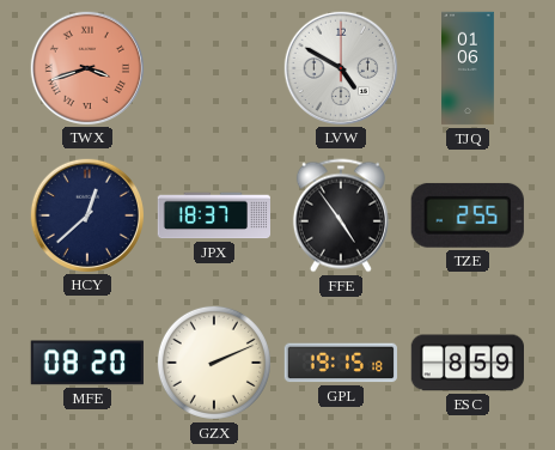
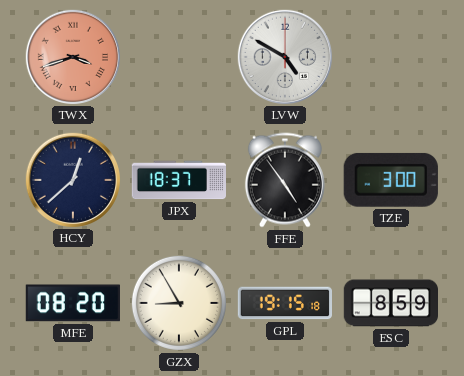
TJQ: 01:06 -> none (468, 68)
TZE: 2:55 -> 3:00 (391, 180)
GZX: 2:11 -> 8:55 (179, 303)
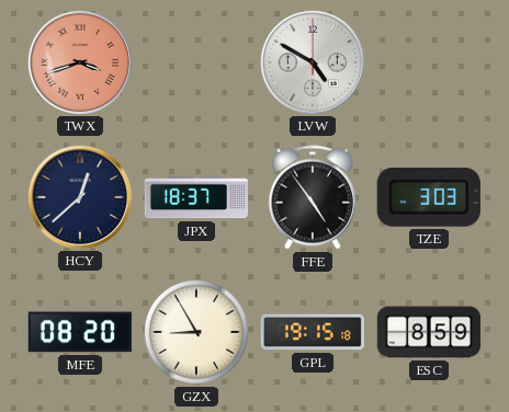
TZE: 3:00 -> 3:03 (429, 197)
